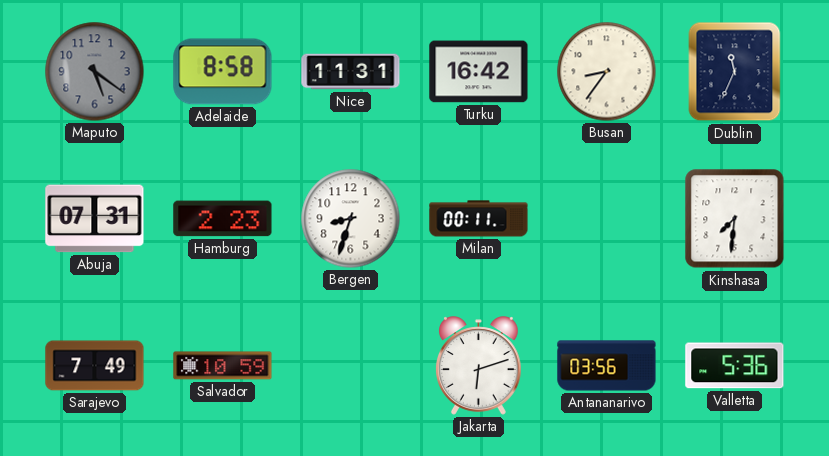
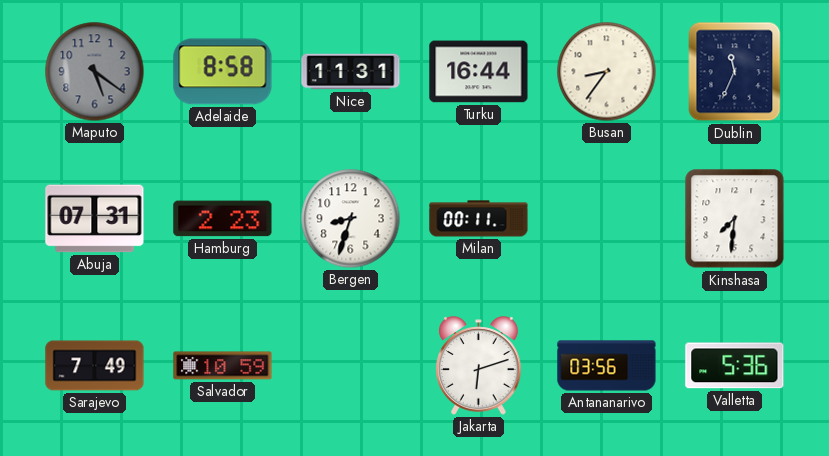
Turku: 16:42 -> 16:44 (479, 72)
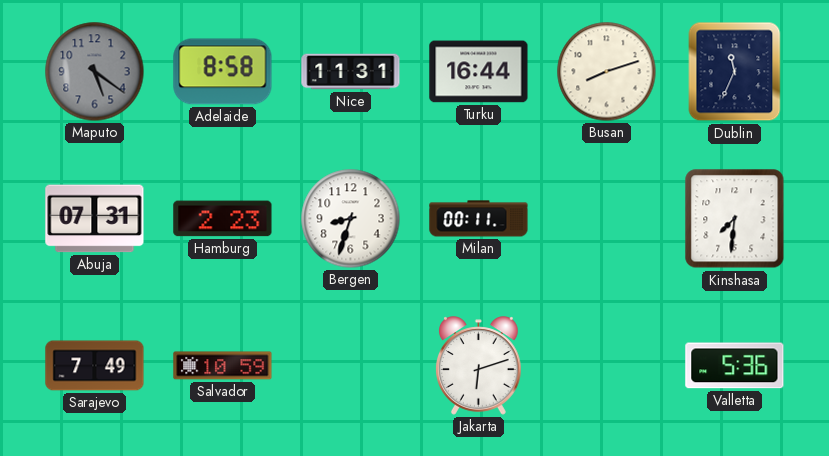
Busan: 8:36 -> 8:12 (607, 72)
Antananarivo: 03:56 -> none (607, 366)
